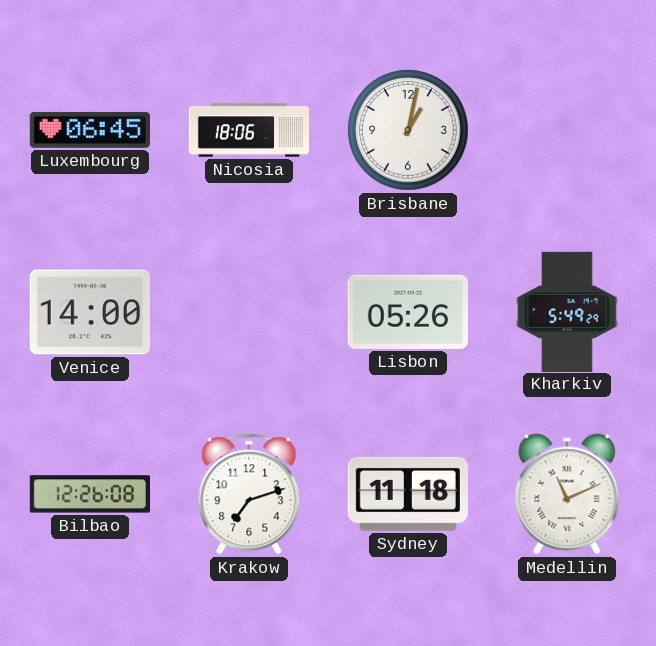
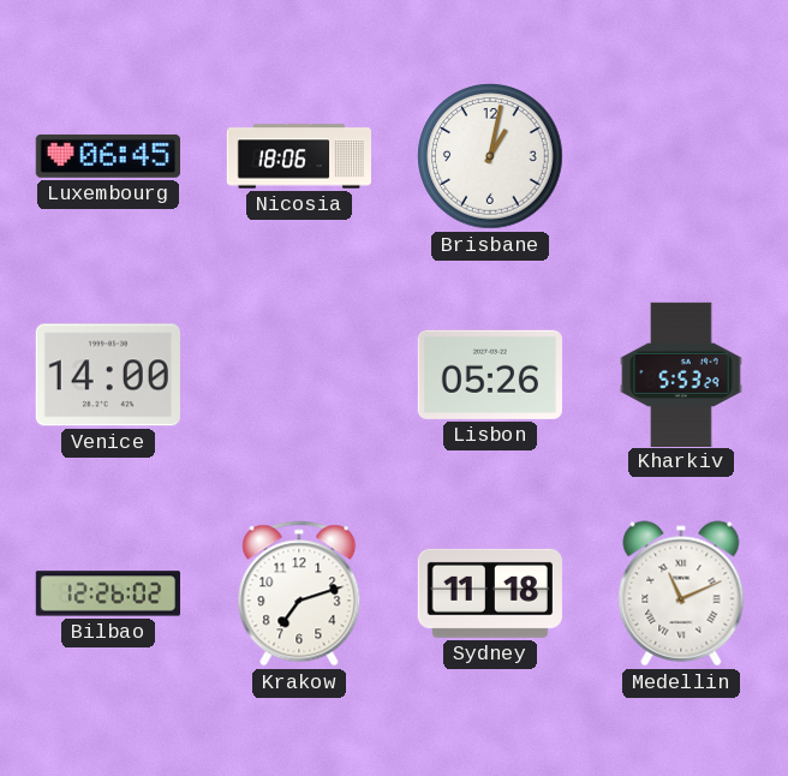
Kharkiv: 5:49 -> 5:53 (681, 374)
Bilbao: 12:26:08 -> 12:26:02 (107, 593)
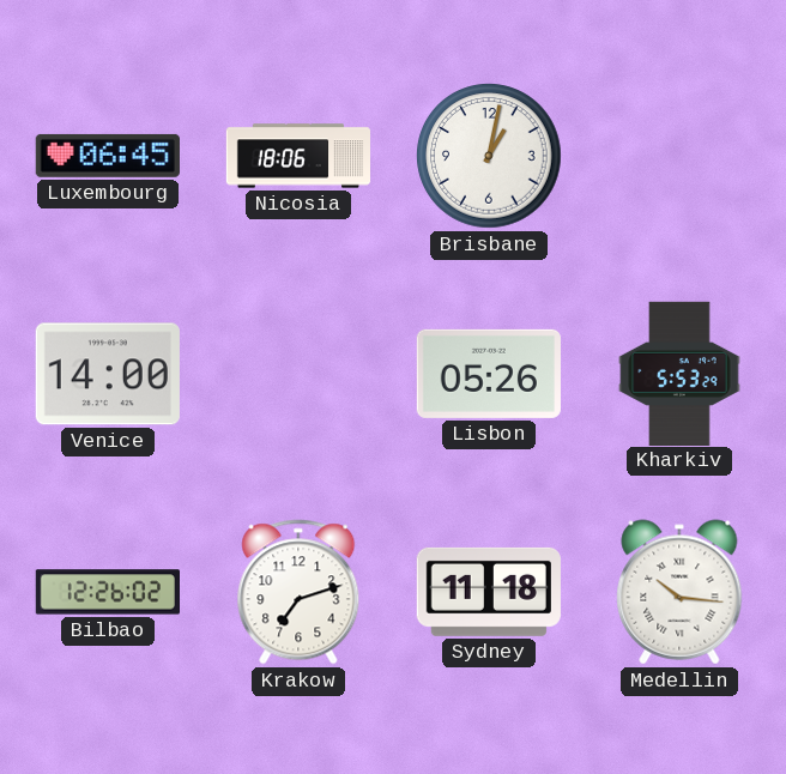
Medellin: 11:11 -> 10:16 (679, 592)
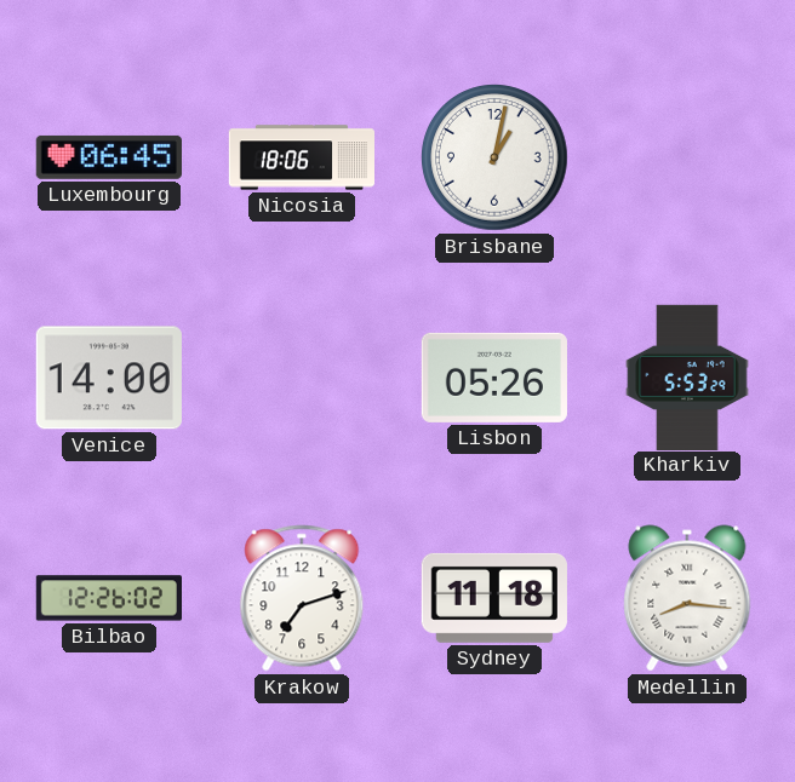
Medellin: 10:16 -> 8:16 (687, 598)
